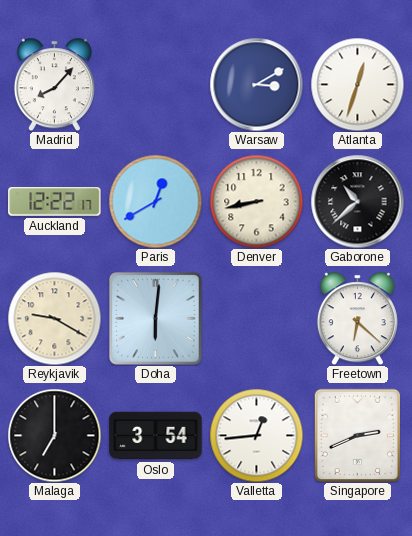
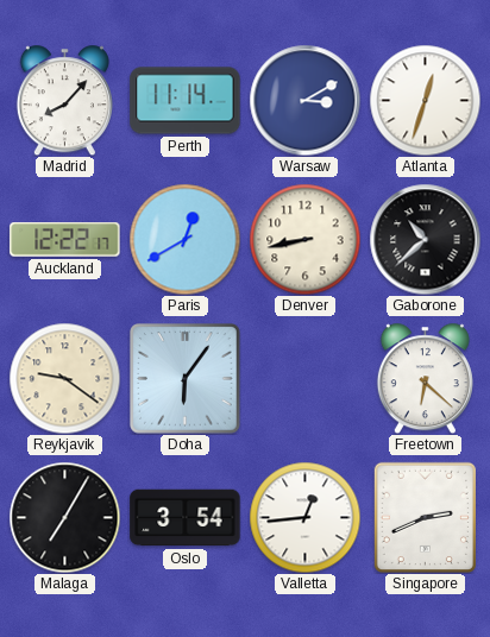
Perth: none -> 11:14 (186, 101)
Reykjavik: 9:20 -> 9:21 (64, 378)
Doha: 6:01 -> 6:06 (186, 379)
Malaga: 7:00 -> 7:05 (64, 517)
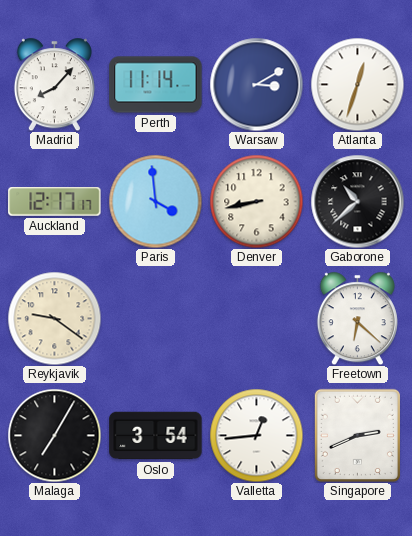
Auckland: 12:22 -> 12:17 (55, 202)
Paris: 12:40 -> 3:59 (155, 201)
Doha: 6:06 -> none (186, 379)
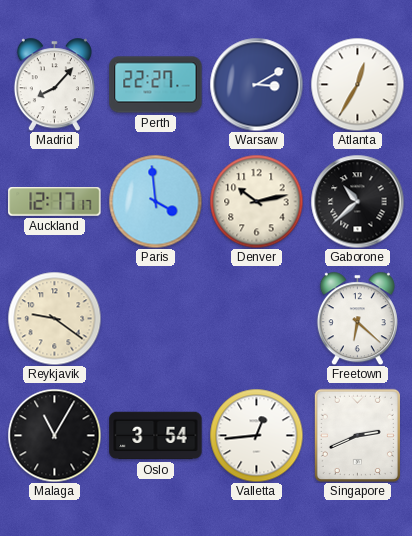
Perth: 11:14 -> 22:27 (156, 85)
Atlanta: 12:33 -> 12:35 (357, 84)
Denver: 8:43 -> 10:13 (256, 201)
Malaga: 7:05 -> 11:05 (54, 435)
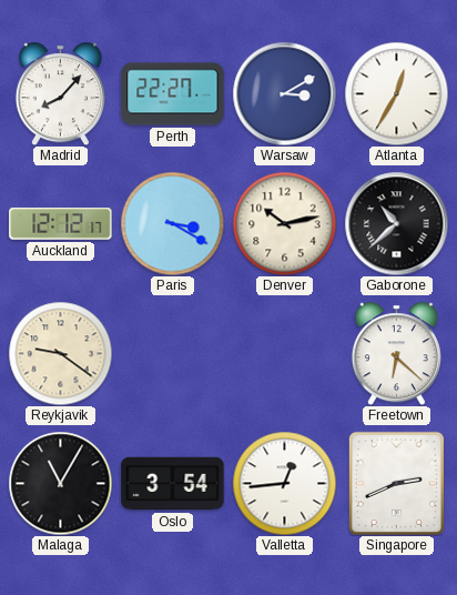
Auckland: 12:17 -> 12:12 (61, 224)
Paris: 3:59 -> 3:20 (172, 223)
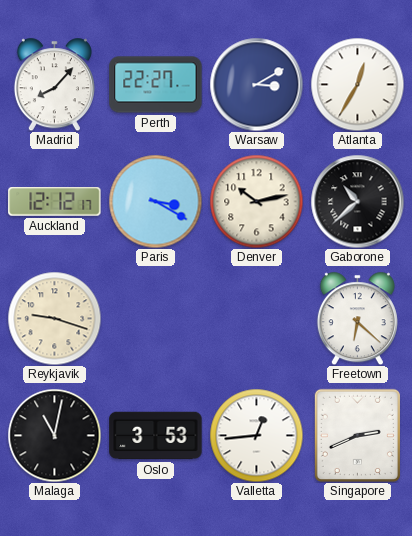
Reykjavik: 9:21 -> 9:18 (54, 318)
Malaga: 11:05 -> 11:02 (54, 435)
Oslo: 3:54 -> 3:53 (156, 436)
